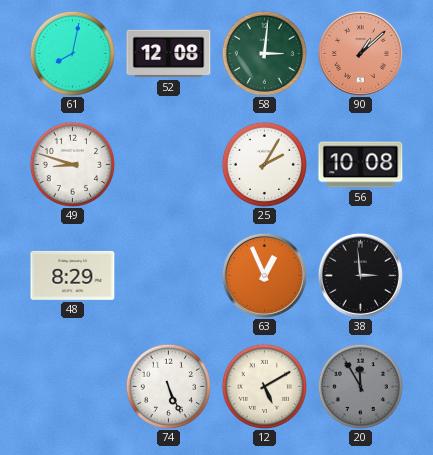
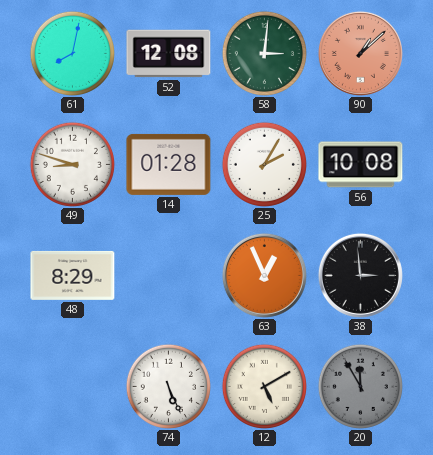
14: none -> 01:28 (169, 164)
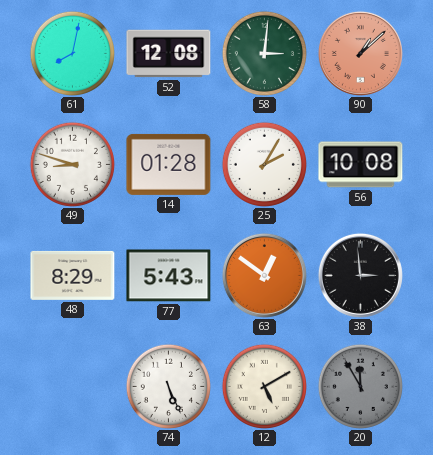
77: none -> 5:43 (169, 276)
63: 12:56 -> 12:51 (264, 275)
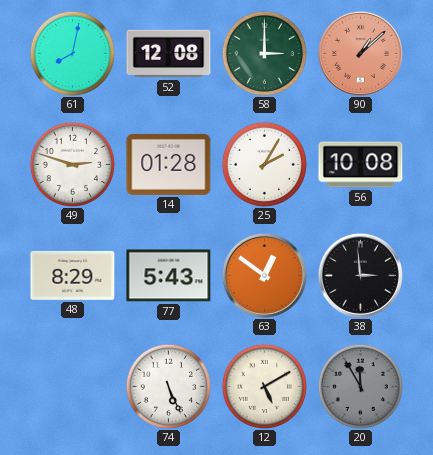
58: 3:01 -> 3:00 (264, 53)
49: 8:48 -> 2:48 (72, 164)
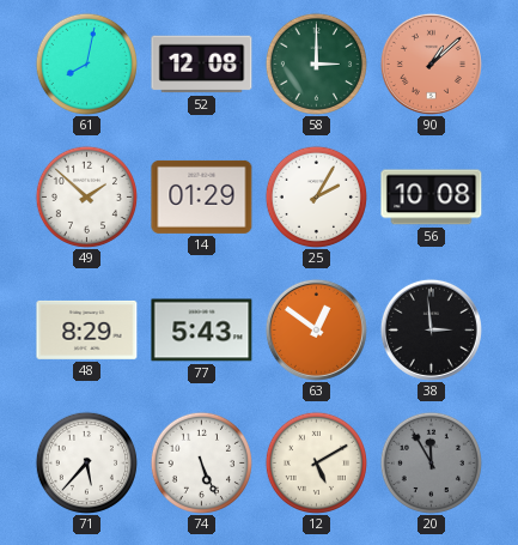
49: 2:48 -> 1:52 (86, 196)
14: 01:28 -> 01:29 (202, 196)
71: none -> 5:37 (86, 462)
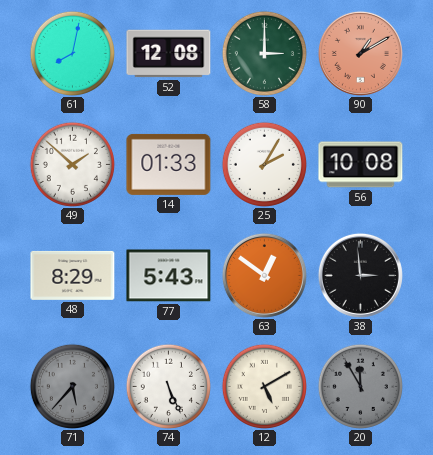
90: 1:08 -> 1:10 (360, 53)
14: 01:29 -> 01:33 (169, 164)
71 dial: white -> grey (72, 386)
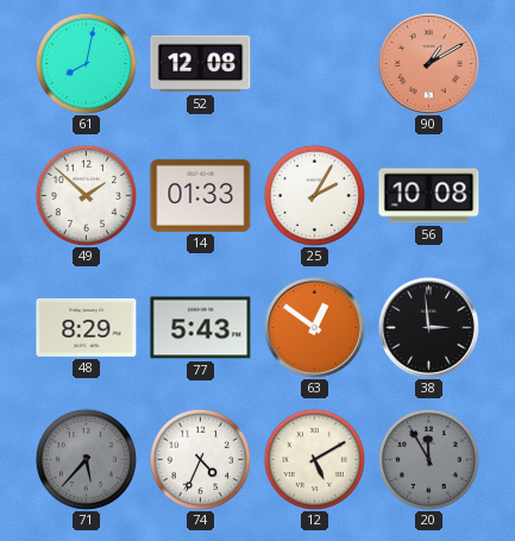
58: 3:00 -> none (264, 53)
74: 5:26 -> 4:34 (200, 459)
